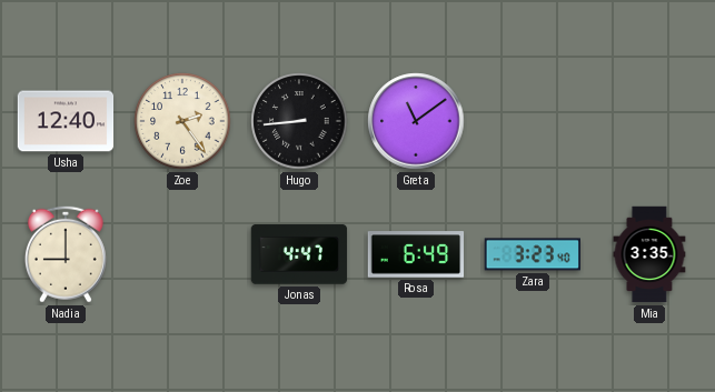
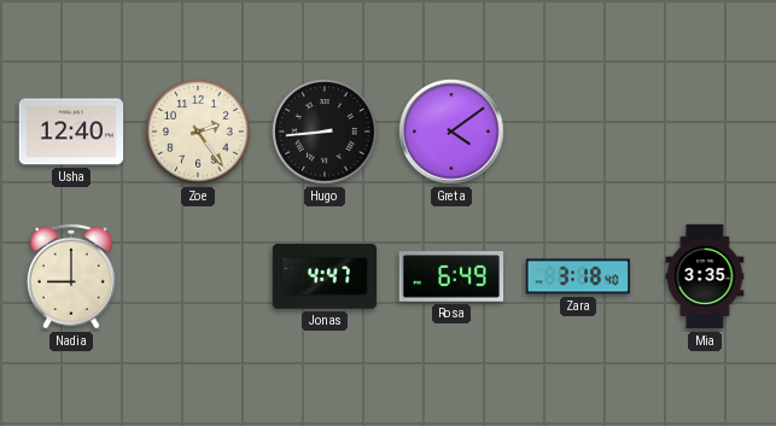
Greta: 11:09 -> 4:09 (451, 132)
Zara: 3:23 -> 3:18 (578, 276)
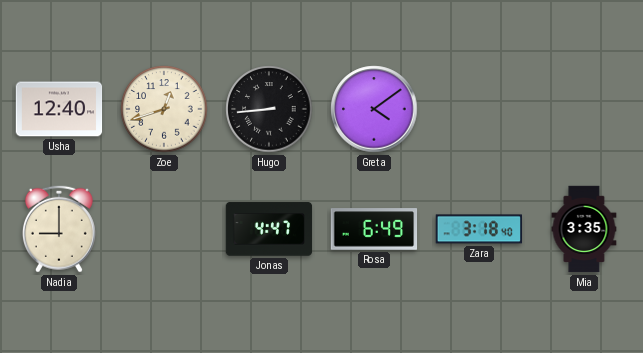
Zoe: 2:24 -> 12:42 (164, 109)
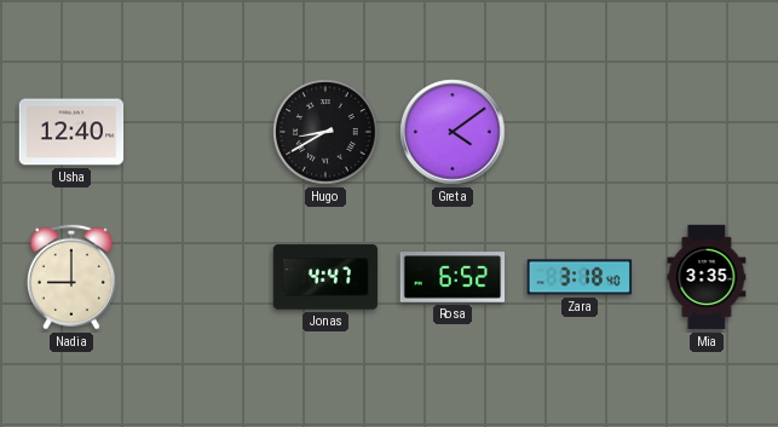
Zoe: 12:42 -> none (164, 109)
Hugo: 8:44 -> 8:40 (325, 132)
Rosa: 6:49 -> 6:52 (453, 277)
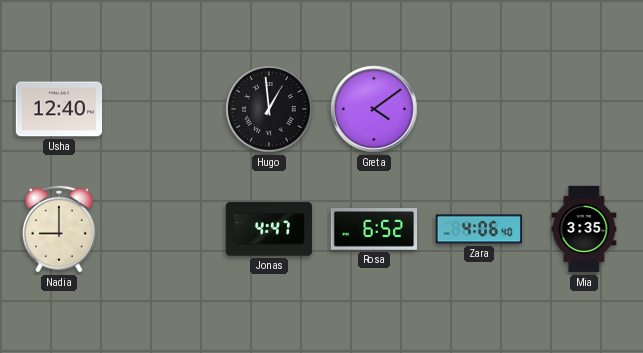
Hugo: 8:40 -> 12:59 (269, 109)
Zara: 3:18 -> 4:06 (479, 229)
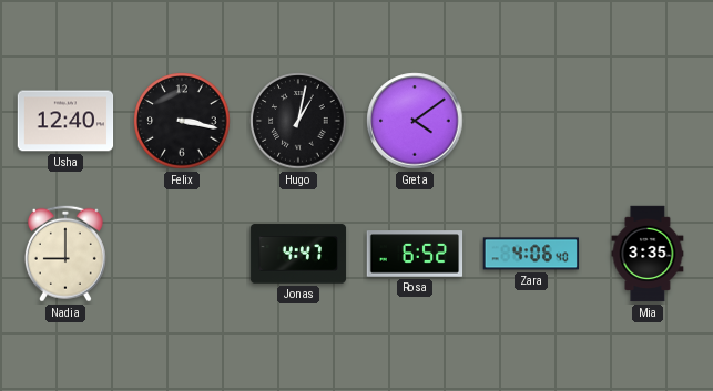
Felix: none -> 3:17 (182, 121)
Hugo: 12:59 -> 1:02 (298, 121)
